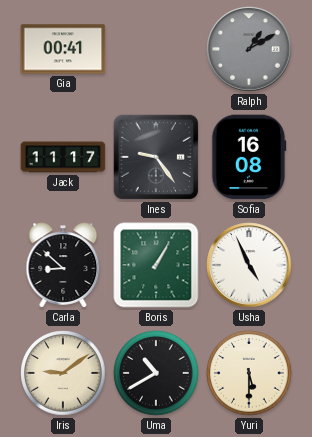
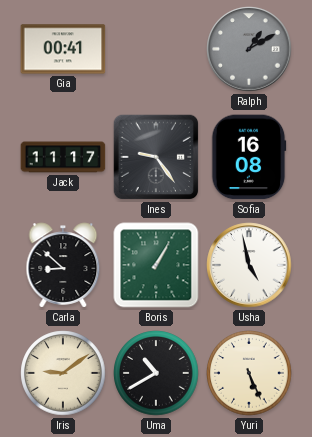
Usha: 4:56 -> 4:58 (249, 265)
Yuri: 5:30 -> 5:26 (249, 373)
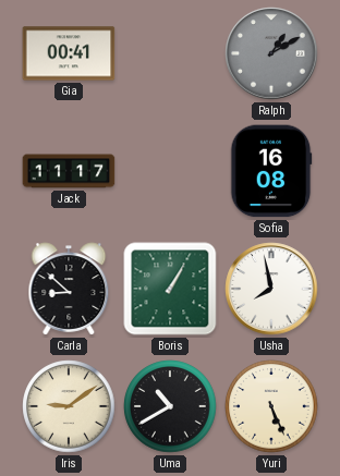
Ines: 9:24 -> none (156, 157)
Usha: 4:58 -> 7:58 (271, 289)
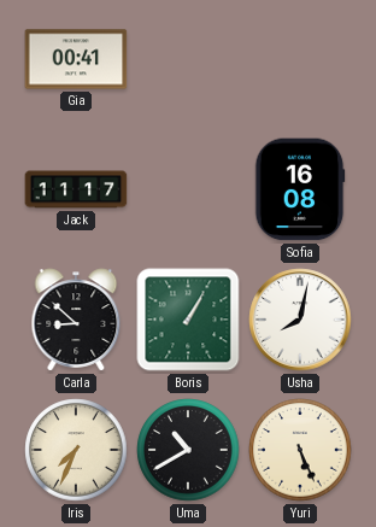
Ralph: 1:10 -> none (271, 53)
Usha: 7:58 -> 8:02 (300, 320)
Iris: 9:09 -> 7:34 (76, 450)
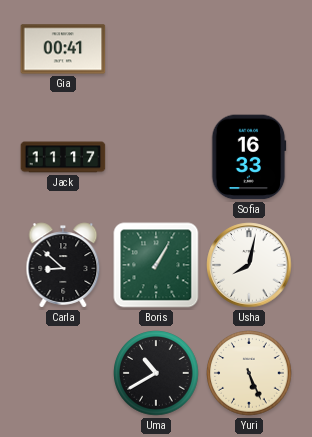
Sofia: 16:08 -> 16:33 (249, 157)
Iris: 7:34 -> none (76, 450)
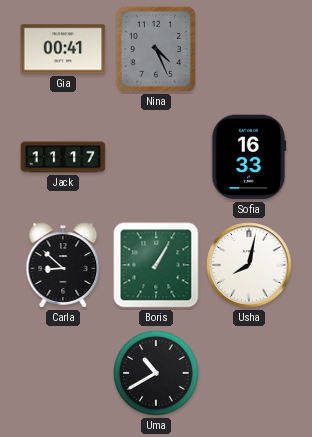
Nina: none -> 4:26 (156, 49)
Yuri: 5:26 -> none (249, 373)
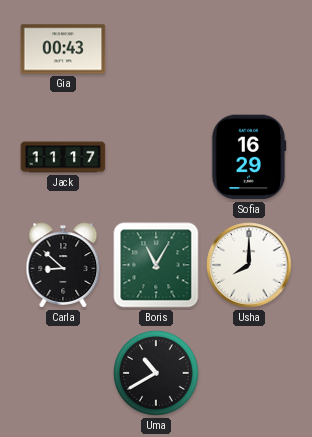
Gia: 00:41 -> 00:43 (63, 49)
Nina: 4:26 -> none (156, 49)
Sofia: 16:33 -> 16:29 (249, 157)
Boris: 1:05 -> 11:05 (156, 265)
Usha: 8:02 -> 8:00 (249, 265)
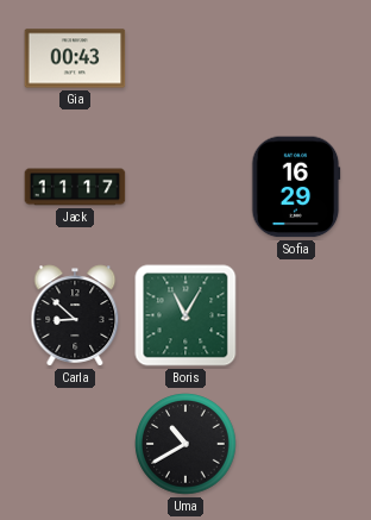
Usha: 8:00 -> none (249, 265)
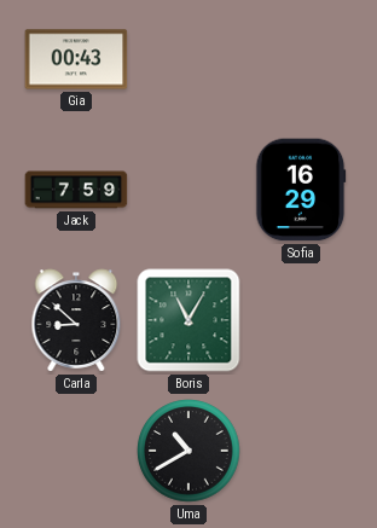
Jack: 11:17 -> 7:59 (76, 190)
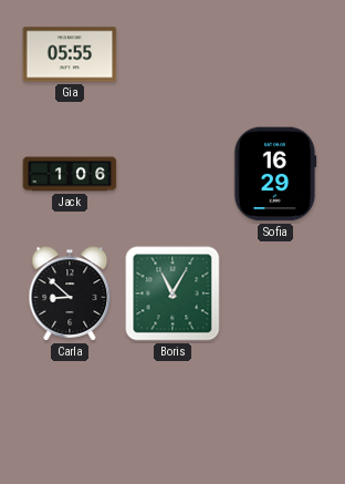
Gia: 00:43 -> 05:55 (70, 54)
Jack: 7:59 -> 1:06 (70, 174)
Uma: 10:40 -> none (188, 451)
